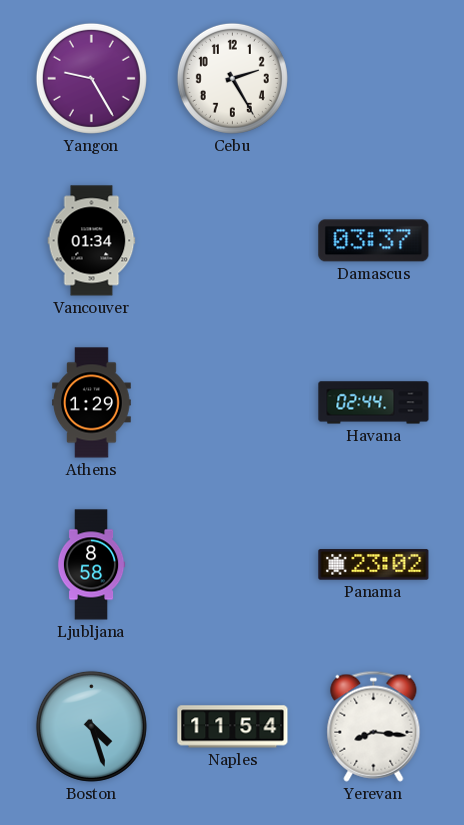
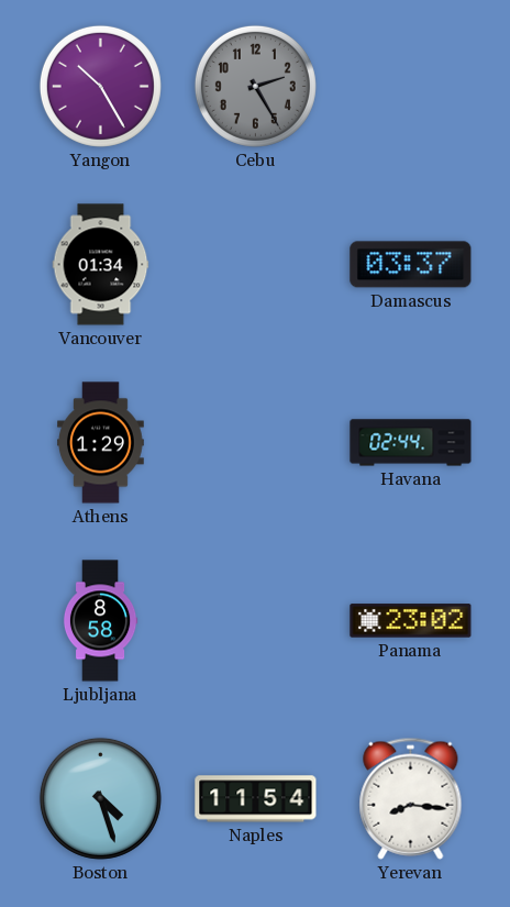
Yangon: 9:25 -> 10:25 (100, 86)
Cebu dial: white -> grey (255, 86)
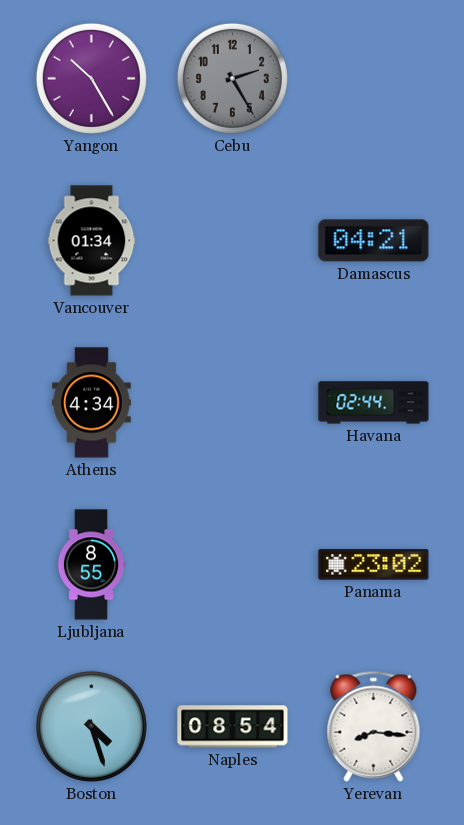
Damascus: 03:37 -> 04:21 (374, 241)
Athens: 1:29 -> 4:34 (92, 403)
Ljubljana: 8:58 -> 8:55 (91, 565)
Naples: 11:54 -> 08:54 (233, 727)
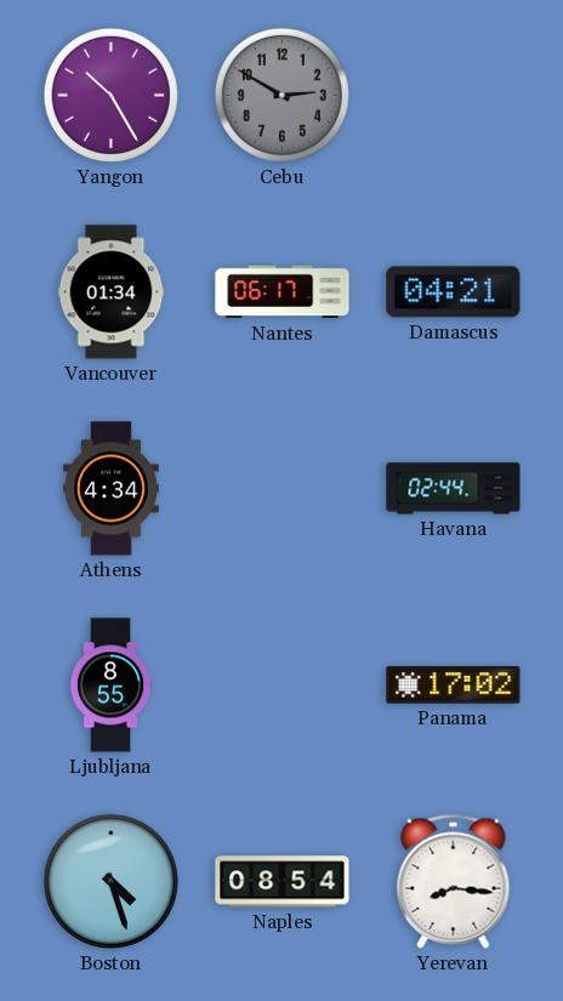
Cebu: 2:25 -> 2:50 (281, 95)
Nantes: none -> 06:17 (283, 292)
Panama: 23:02 -> 17:02 (454, 686)
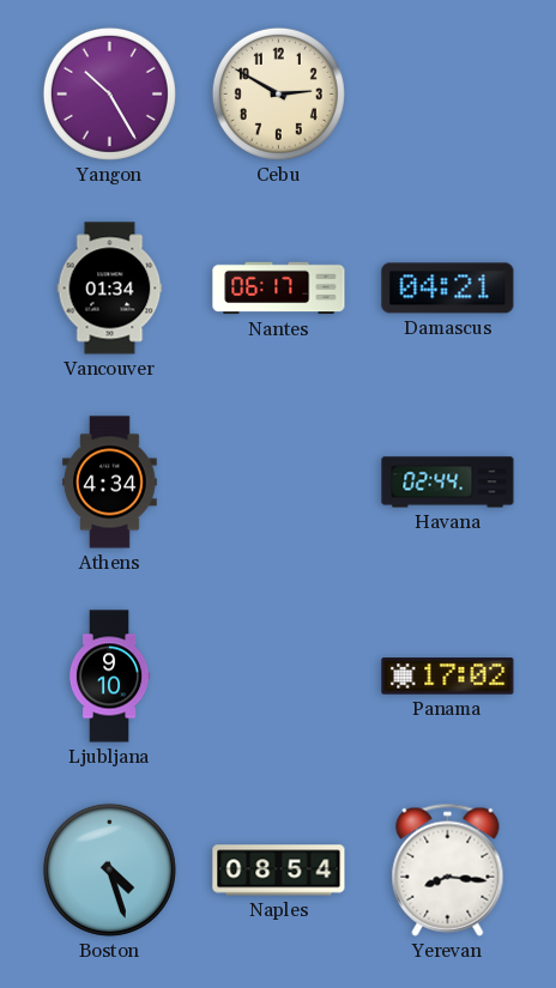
Cebu dial: grey -> cream (278, 93)
Ljubljana: 8:55 -> 9:10 (109, 677)
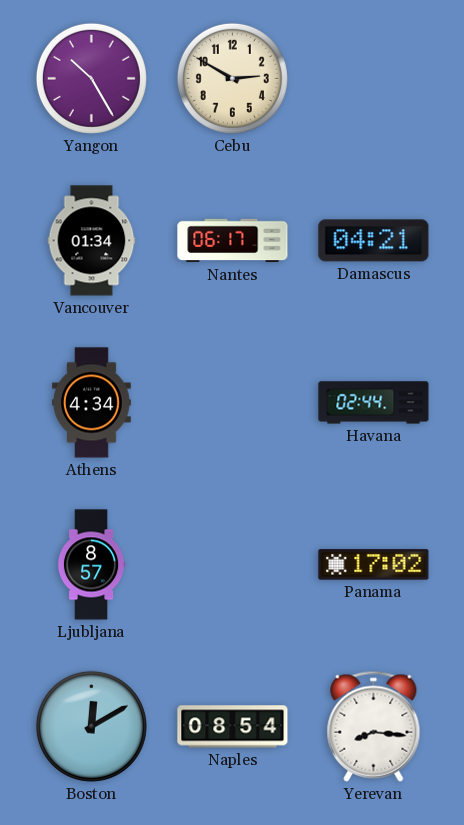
Ljubljana: 9:10 -> 8:57 (91, 565)
Boston: 4:27 -> 12:10 (91, 726)
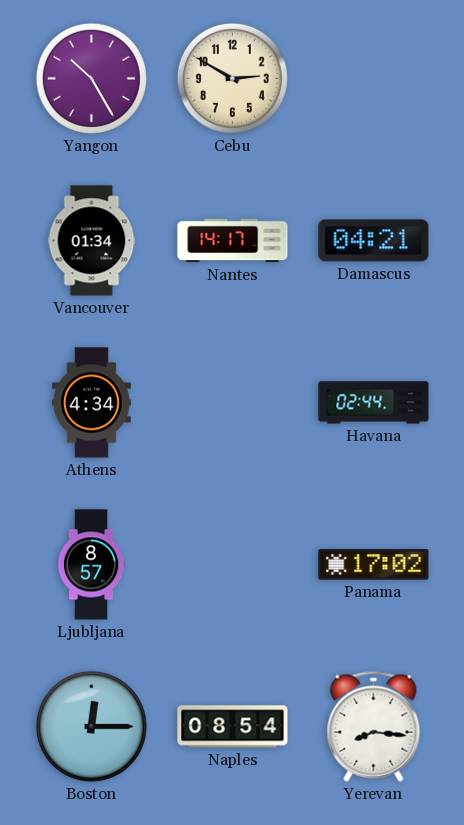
Nantes: 06:17 -> 14:17 (233, 241)
Boston: 12:10 -> 12:15 (91, 726)
